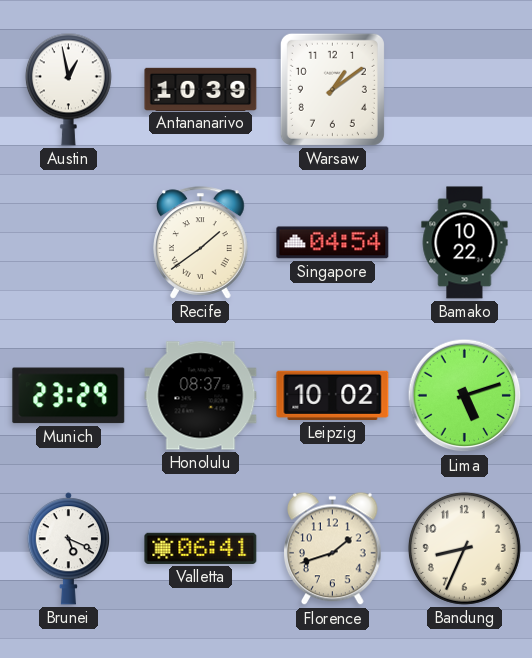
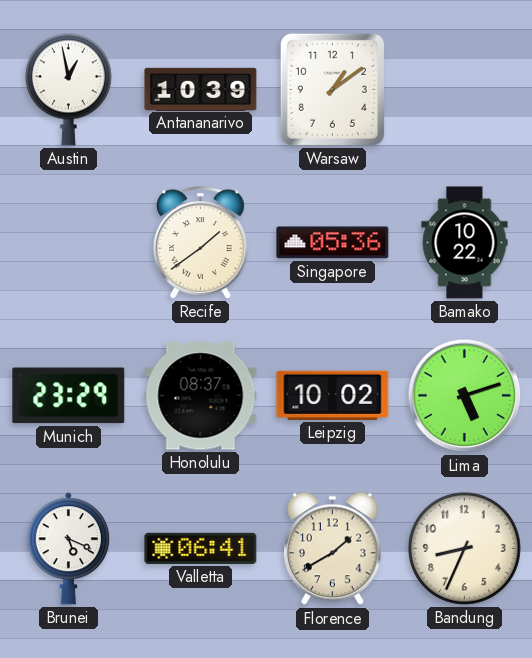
Singapore: 04:54 -> 05:36 (333, 243)
Florence: 1:42 -> 1:40 (333, 549)
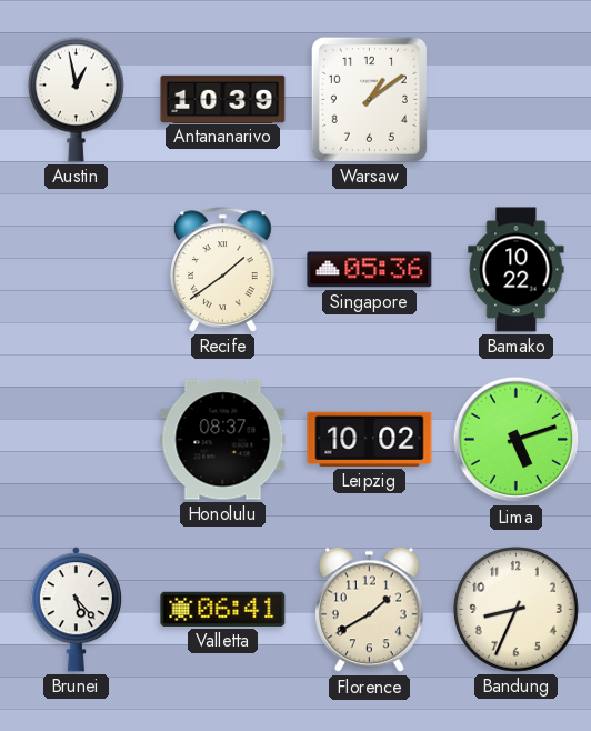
Munich: 23:29 -> none (69, 396)
Brunei: 5:19 -> 5:23 (76, 610)
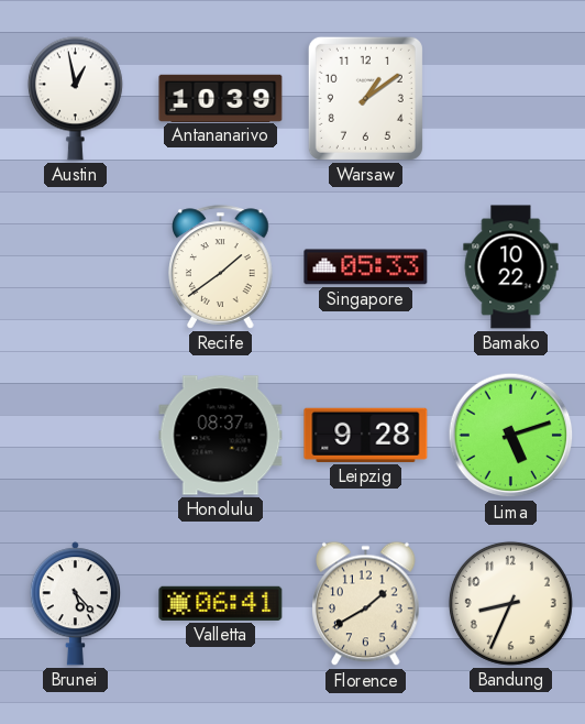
Singapore: 05:36 -> 05:33 (366, 267)
Leipzig: 10:02 -> 9:28 (366, 435)
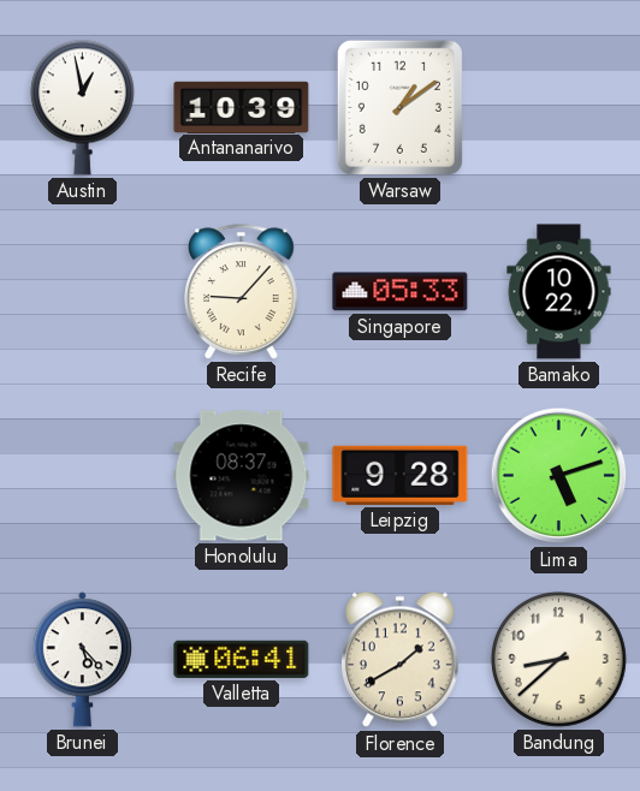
Recife: 1:39 -> 9:07 (242, 292)
Bandung: 8:34 -> 8:38 (558, 659)
